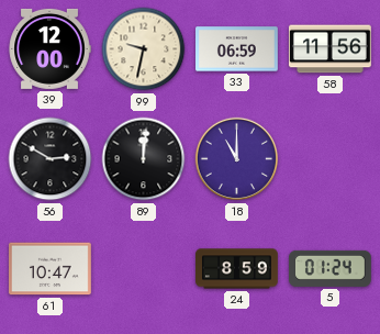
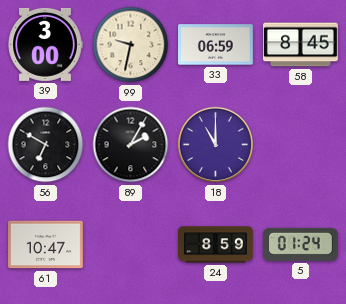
39: 12:00 -> 3:00 (45, 44)
58: 11:56 -> 8:45 (300, 45)
56: 2:50 -> 6:50 (46, 145)
89: 12:01 -> 2:05 (131, 145)
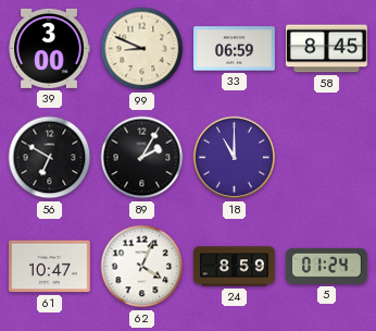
99: 9:32 -> 8:49 (142, 49)
62: none -> 4:04 (142, 267)
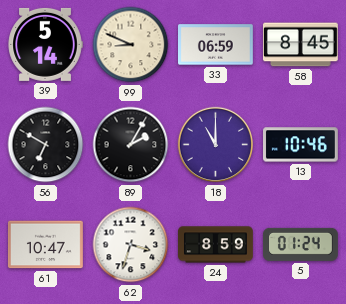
39: 3:00 -> 5:14 (45, 44)
13: none -> 10:46 (301, 145)
62: 4:04 -> 3:33 (131, 245)
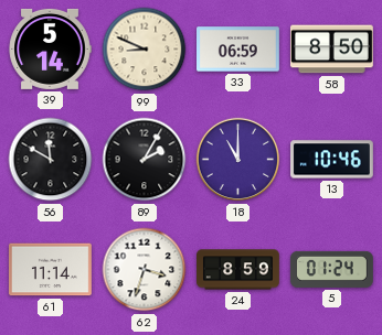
58: 8:45 -> 8:50 (331, 50)
56: 6:50 -> 11:50 (51, 160)
61: 10:47 -> 11:14 (51, 270)
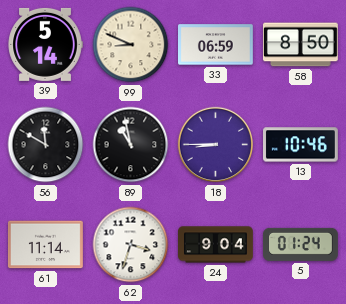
89: 2:05 -> 10:58 (131, 145)
18: 11:00 -> 8:45 (216, 145)
24: 8:59 -> 9:04 (216, 245)
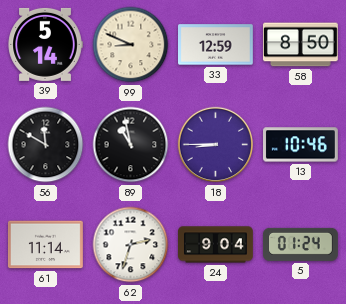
33: 06:59 -> 12:59 (216, 45)
62: 3:33 -> 2:33 (131, 245)
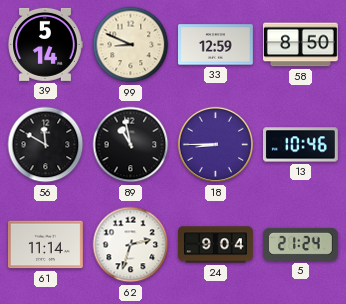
5: 01:24 -> 21:24 (300, 244)
